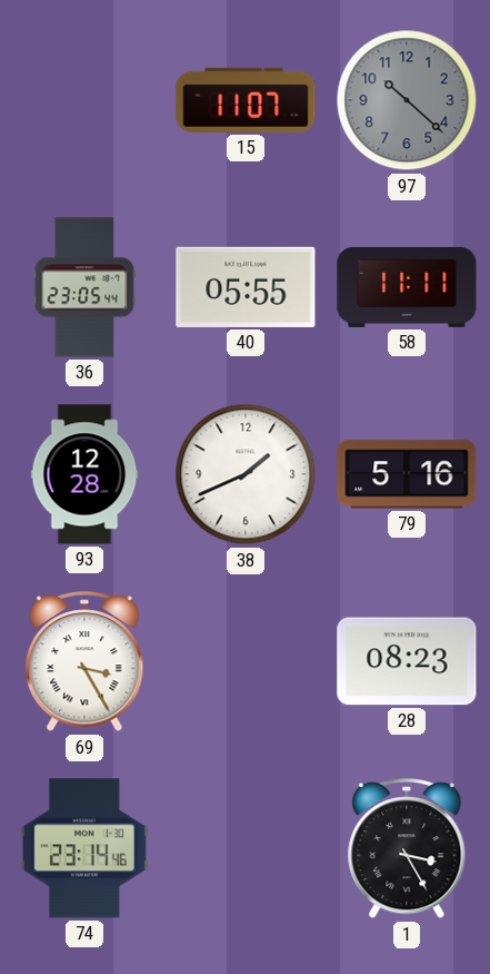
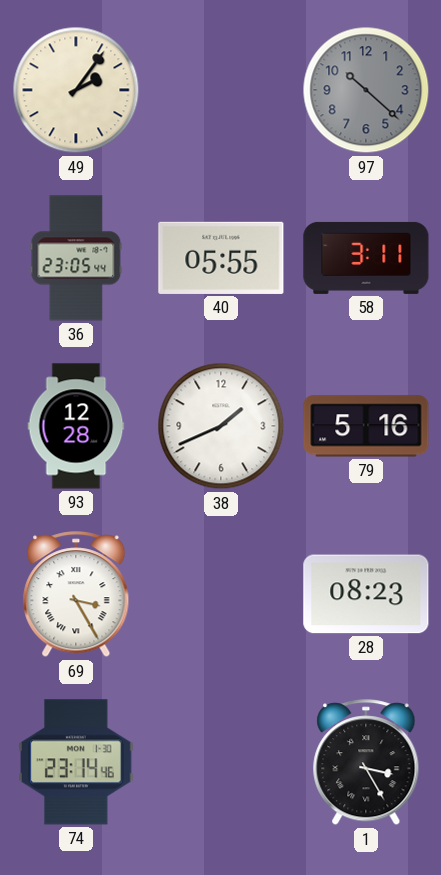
49: none -> 2:06 (76, 90)
15: 11:07 -> none (246, 100)
58: 11:11 -> 3:11 (366, 258)
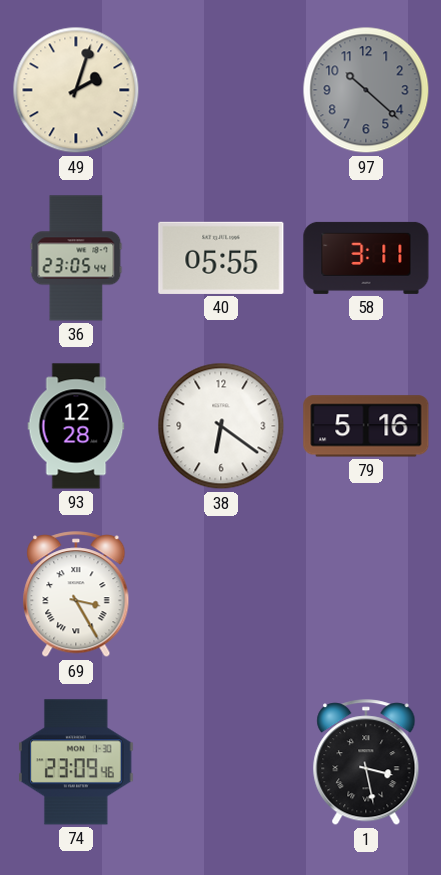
49: 2:06 -> 2:03 (76, 90)
38: 1:41 -> 6:21 (221, 426)
28: 08:23 -> none (366, 594)
74: 23:14 -> 23:09 (77, 762)
1: 3:25 -> 3:28 (366, 763)
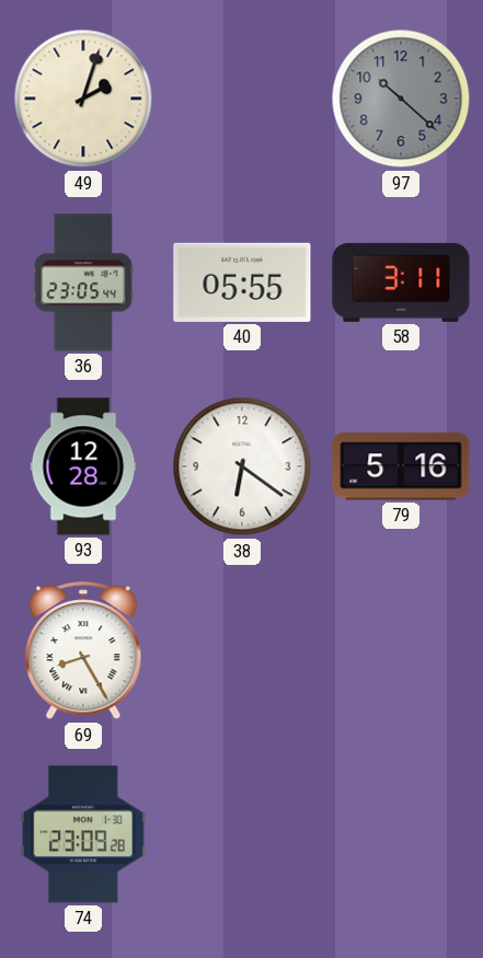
69: 3:25 -> 8:25 (83, 651)
74: 23:09:46 -> 23:09:28 (84, 834)
1: 3:28 -> none (366, 763)
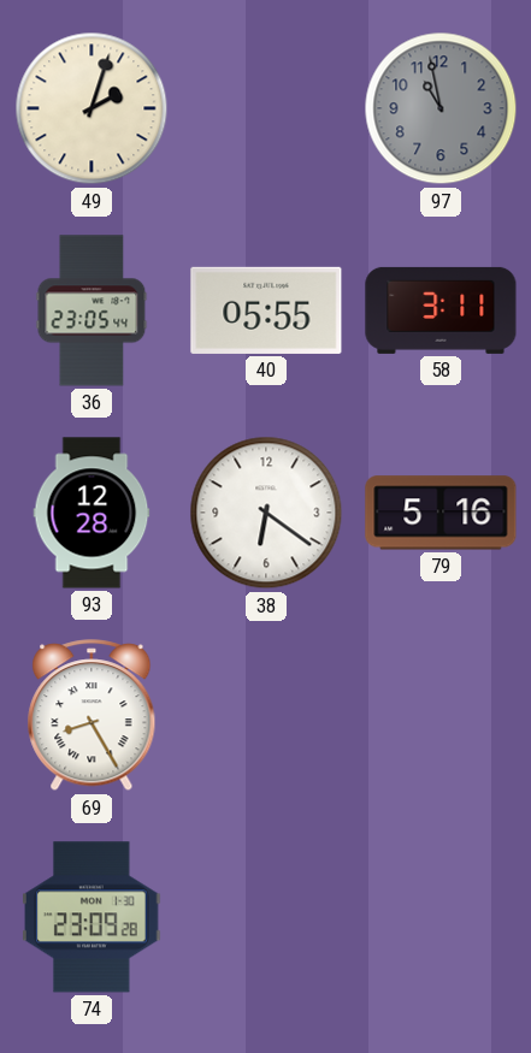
97: 10:22 -> 10:58 (441, 108)
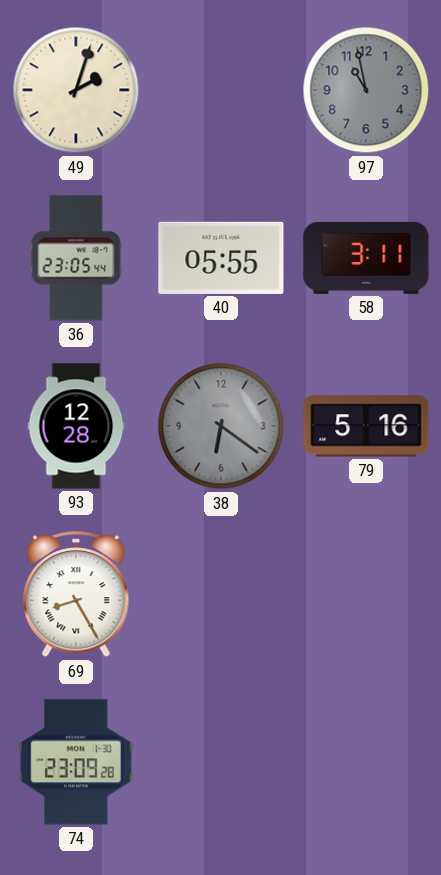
38 dial: white -> grey (221, 426)
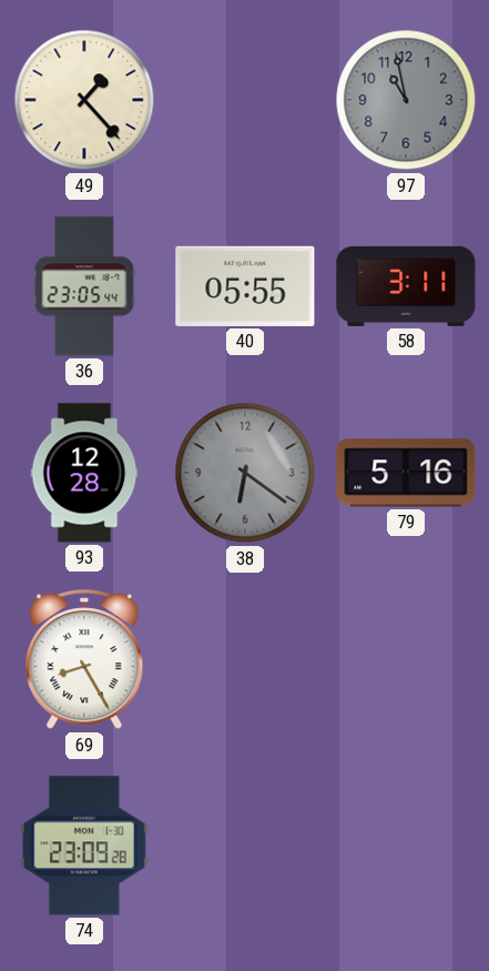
49: 2:03 -> 1:23 (84, 100)
